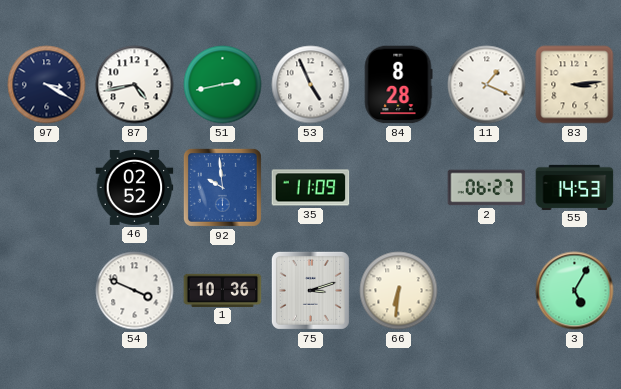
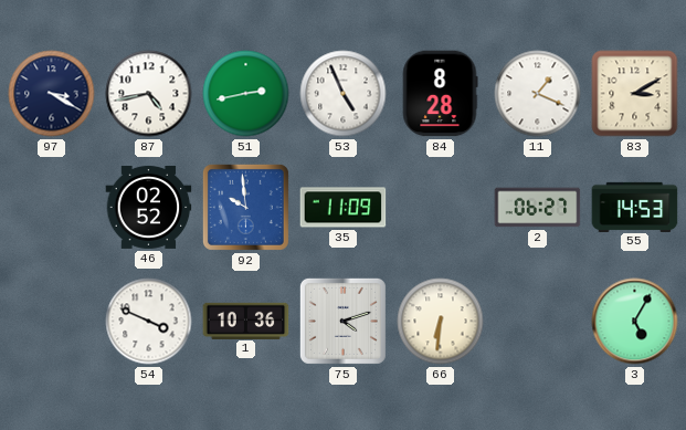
83: 3:14 -> 3:10 (635, 94)
75: 3:12 -> 4:12 (342, 321)
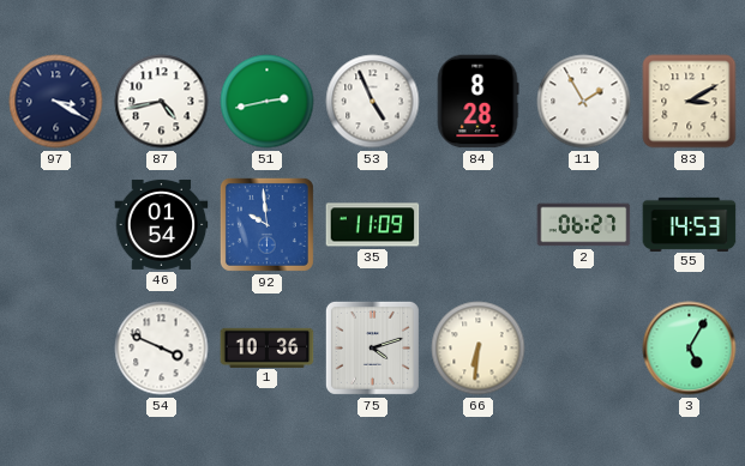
11: 1:19 -> 1:55 (584, 102)
46: 02:52 -> 01:54 (162, 224)
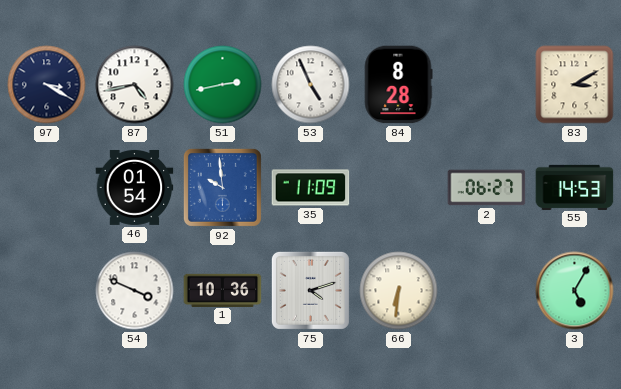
11: 1:55 -> none (584, 102)
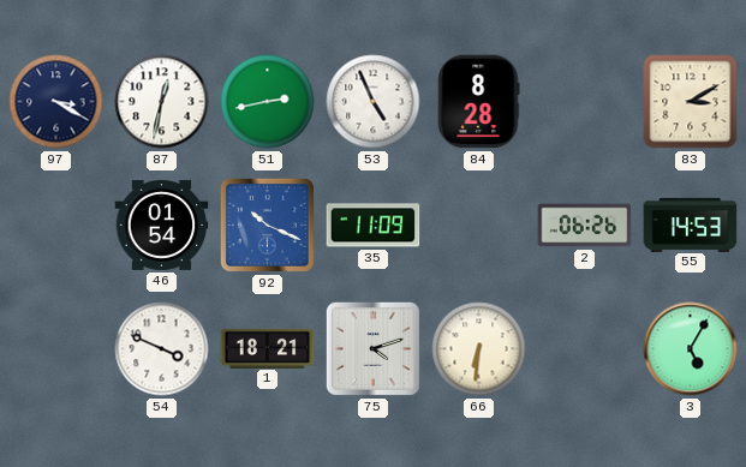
87: 4:43 -> 12:32 (162, 102)
92: 9:59 -> 10:19 (267, 224)
2: 06:27 -> 06:26 (585, 226)
1: 10:36 -> 18:21 (268, 348)
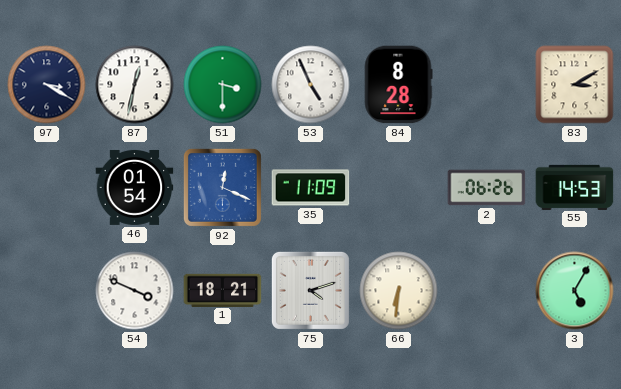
51: 2:43 -> 3:30 (223, 85)
92: 10:19 -> 12:19 (222, 187)
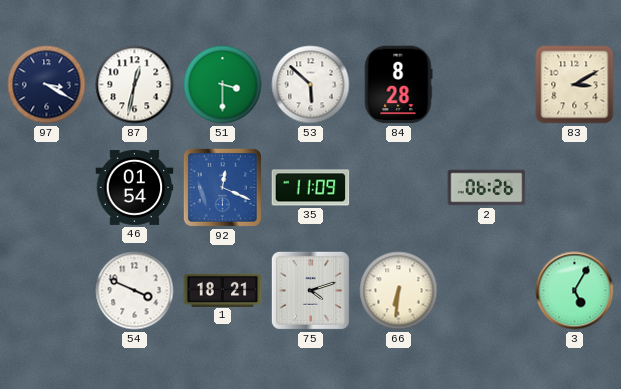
53: 4:56 -> 5:52 (311, 85)
55: 14:53 -> none (575, 187)
